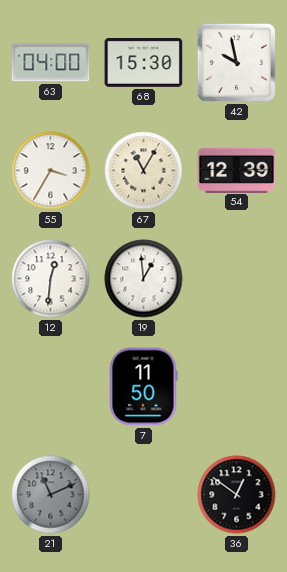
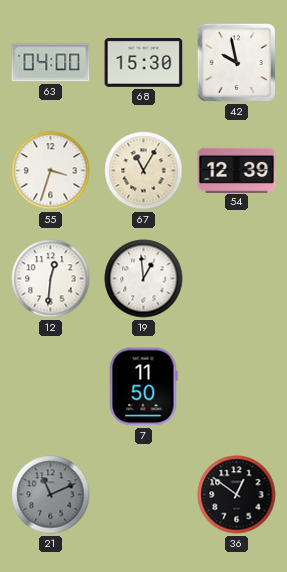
55: 3:35 -> 3:33 (51, 171)
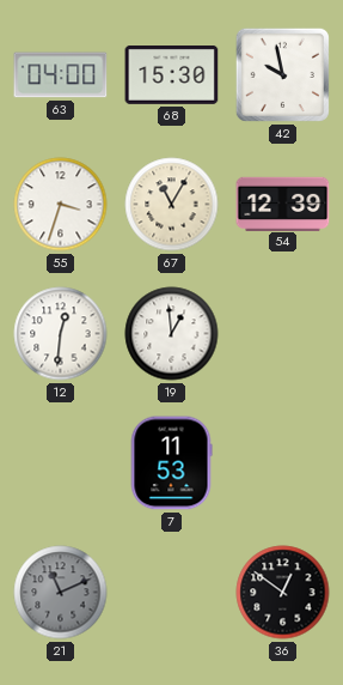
7: 11:50 -> 11:53 (171, 463)
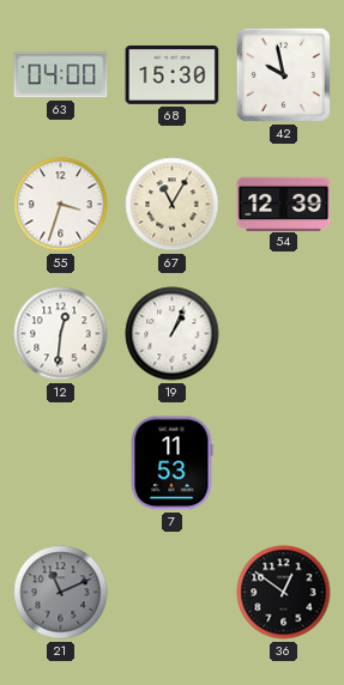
19: 12:59 -> 1:04 (173, 334)
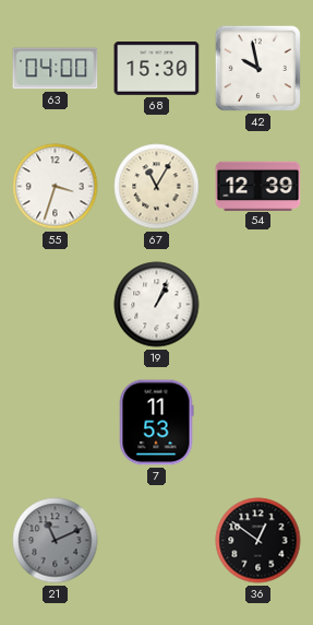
12: 12:31 -> none (61, 334)
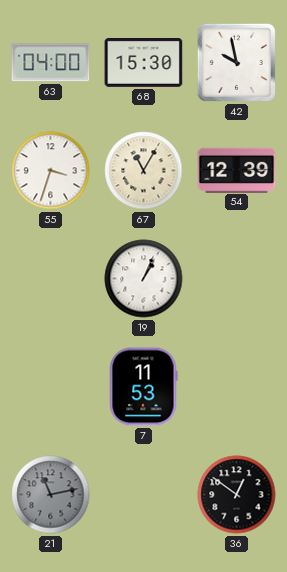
21: 11:11 -> 11:13 (51, 495)
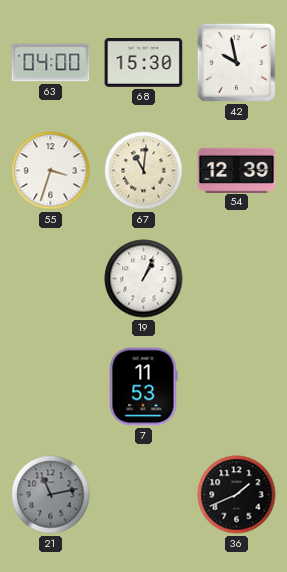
67: 11:05 -> 11:01 (144, 171)
36: 12:51 -> 1:41 (237, 495)
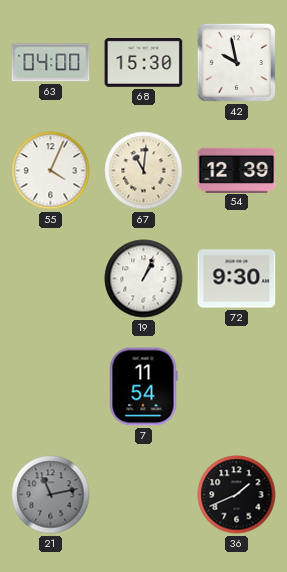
55: 3:33 -> 4:04 (51, 171)
72: none -> 9:30 (237, 279)
7: 11:53 -> 11:54 (143, 387)
